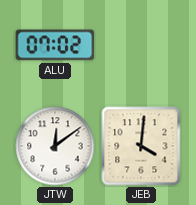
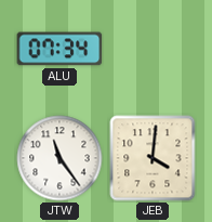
ALU: 07:02 -> 07:34 (59, 49)
JTW: 12:09 -> 11:24 (59, 158)
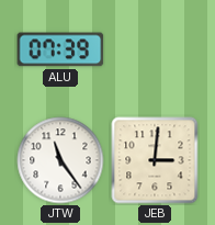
ALU: 07:34 -> 07:39 (60, 49)
JEB: 4:01 -> 3:01 (155, 160)
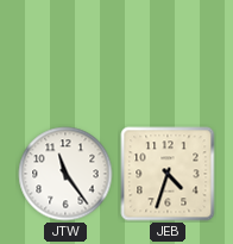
ALU: 07:39 -> none (60, 49)
JEB: 3:01 -> 4:33 (168, 174)
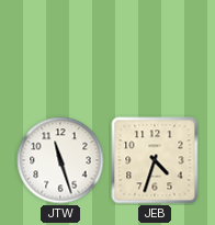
JTW: 11:24 -> 11:27 (60, 160)
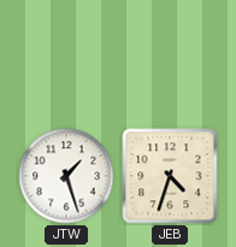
JTW: 11:27 -> 1:27 (66, 176)
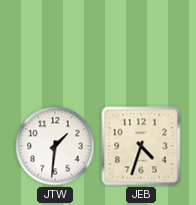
JTW: 1:27 -> 1:31 (55, 146)
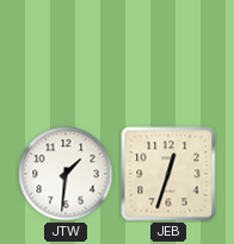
JEB: 4:33 -> 12:33 (168, 174)
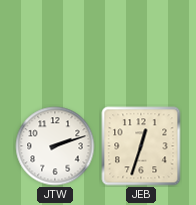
JTW: 1:31 -> 2:12 (55, 146)
